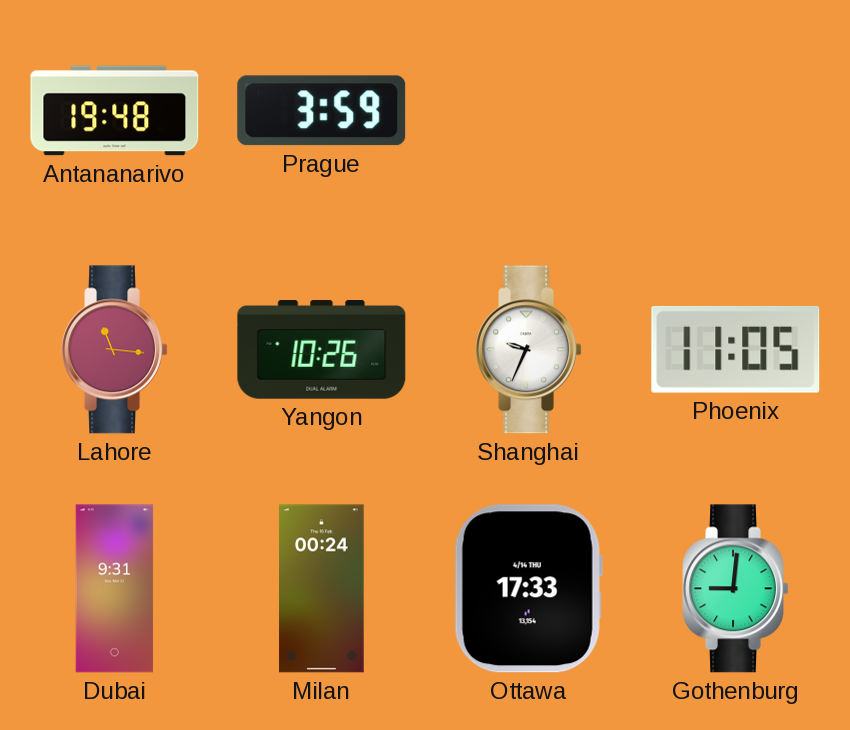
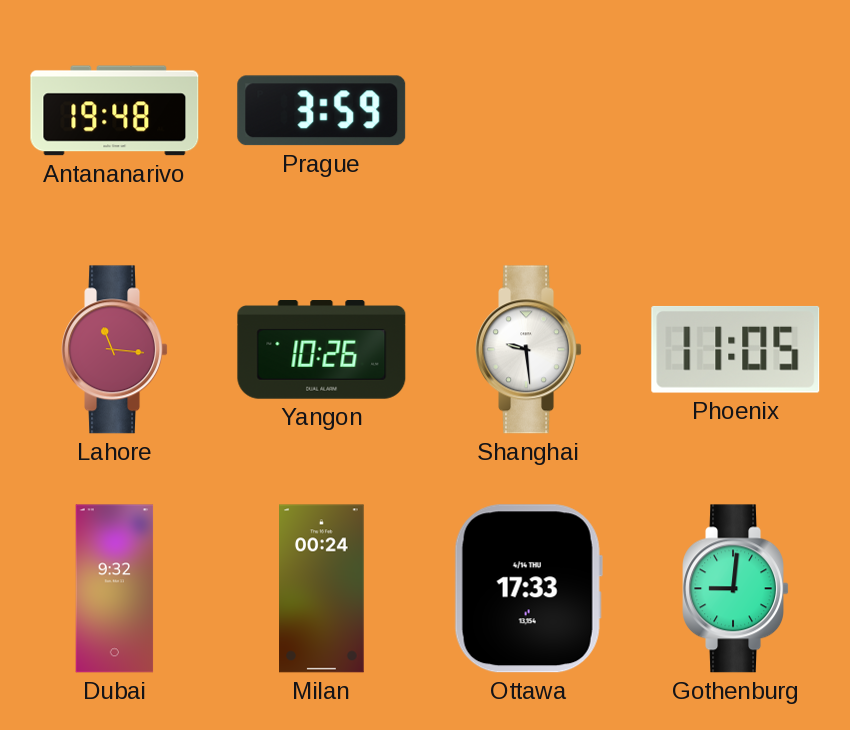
Shanghai: 9:34 -> 9:29 (528, 350)
Dubai: 9:31 -> 9:32 (115, 589)
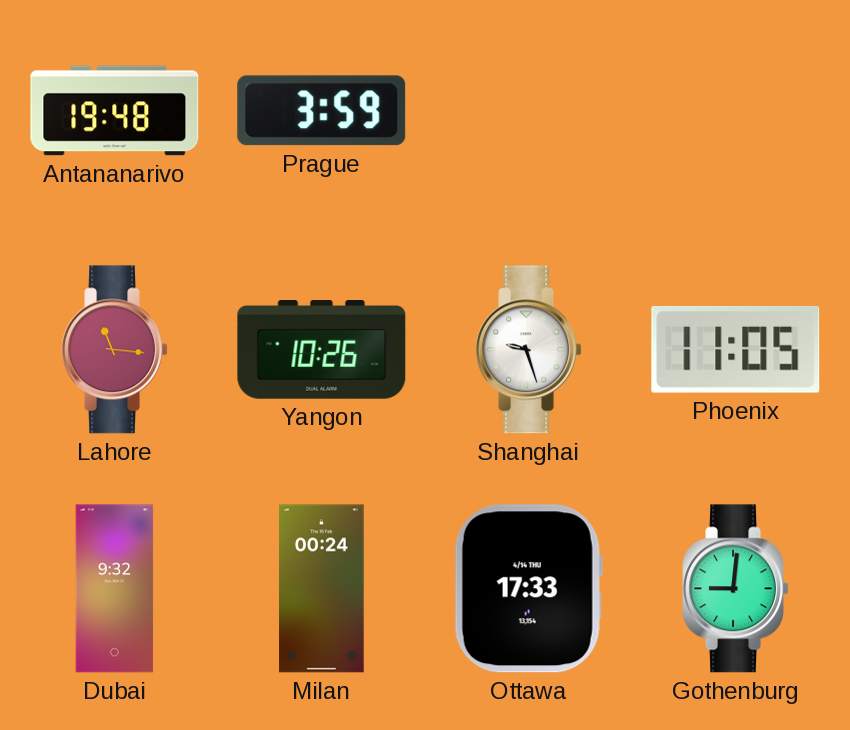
Shanghai: 9:29 -> 9:27 (528, 350)
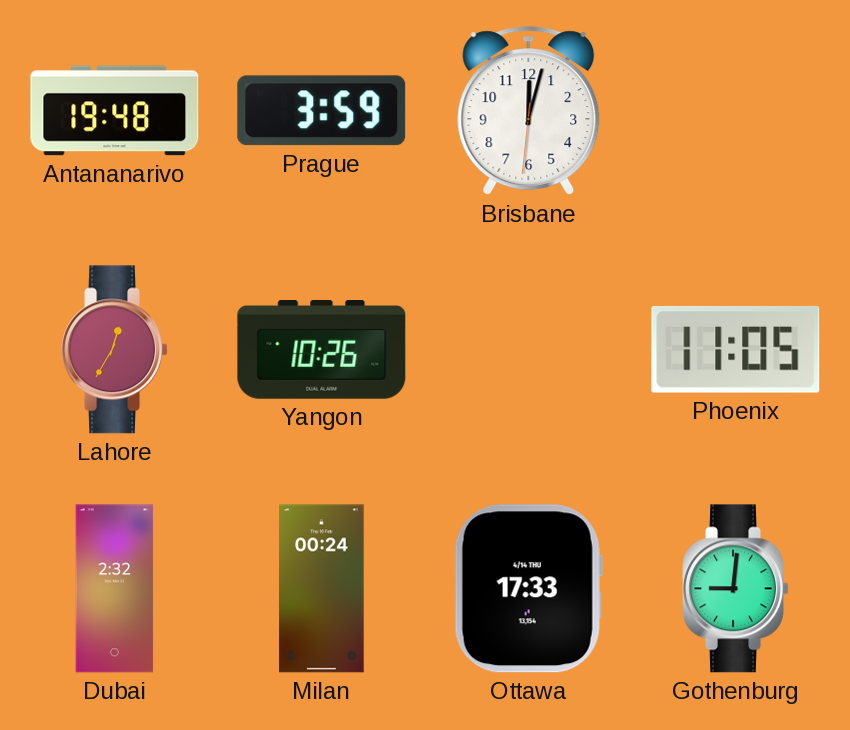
Brisbane: none -> 12:02 (529, 111)
Lahore: 11:16 -> 12:35 (114, 350)
Shanghai: 9:27 -> none (528, 350)
Dubai: 9:32 -> 2:32 (115, 589)
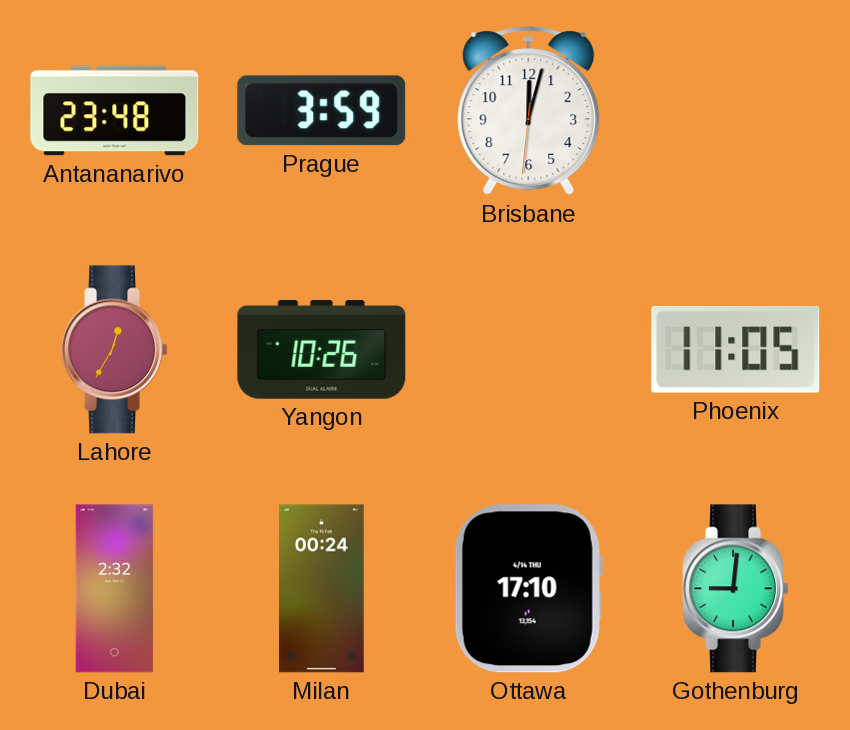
Antananarivo: 19:48 -> 23:48 (115, 111)
Ottawa: 17:33 -> 17:10 (528, 589)
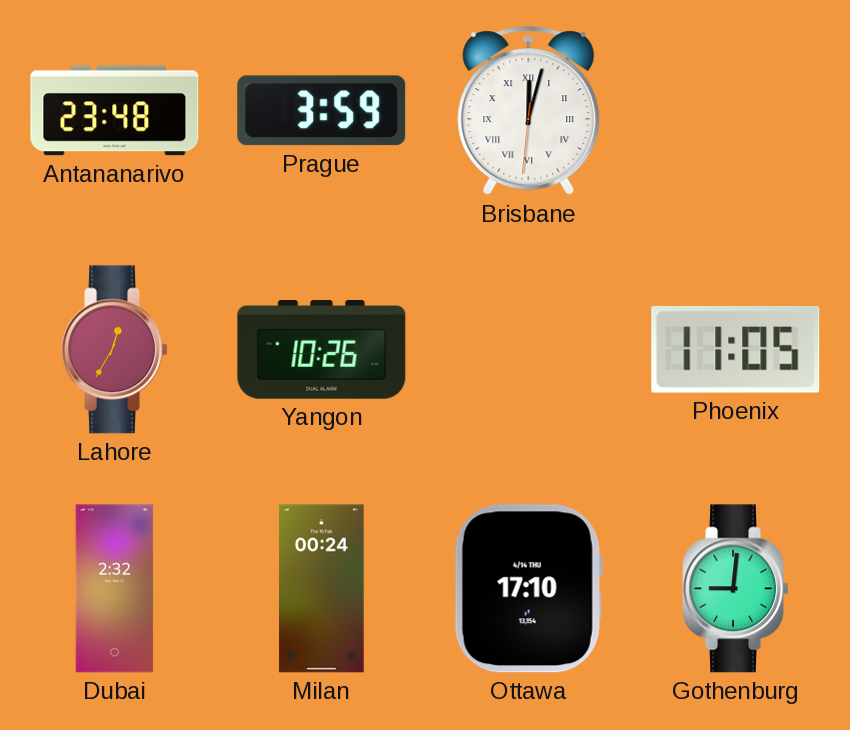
Brisbane numerals: Arabic -> Roman (529, 111)
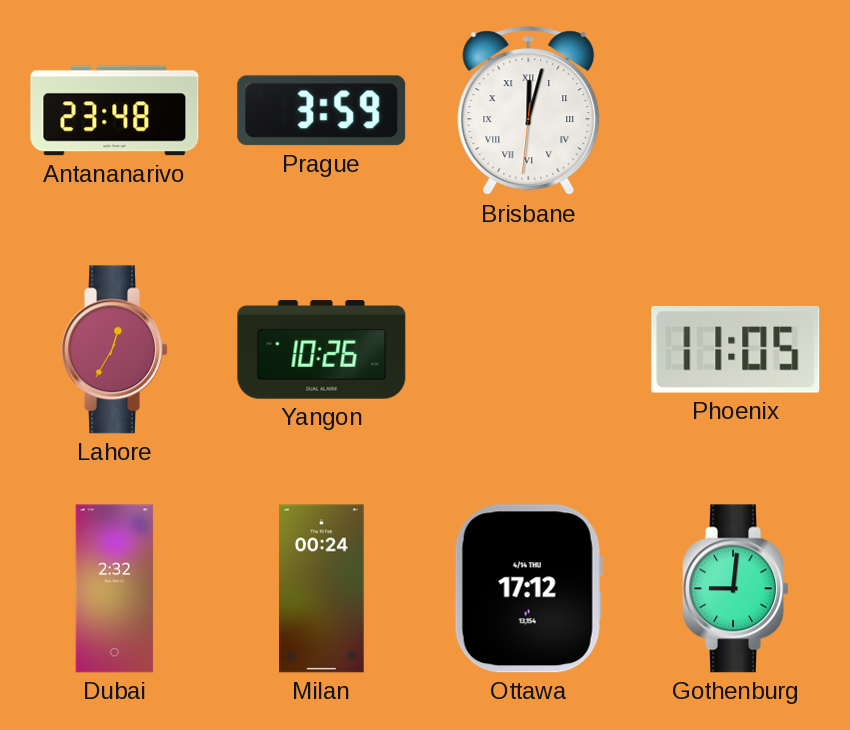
Ottawa: 17:10 -> 17:12 (528, 589)
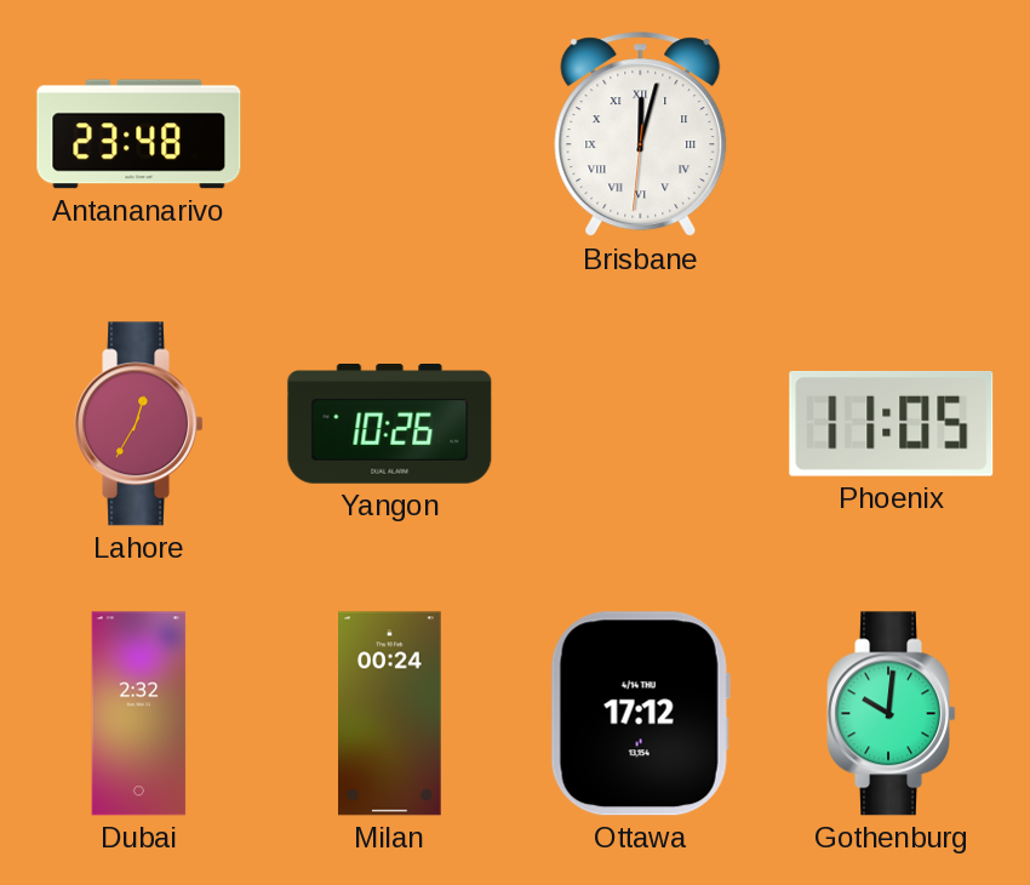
Prague: 3:59 -> none (322, 111)
Gothenburg: 9:01 -> 10:01 (891, 714)
